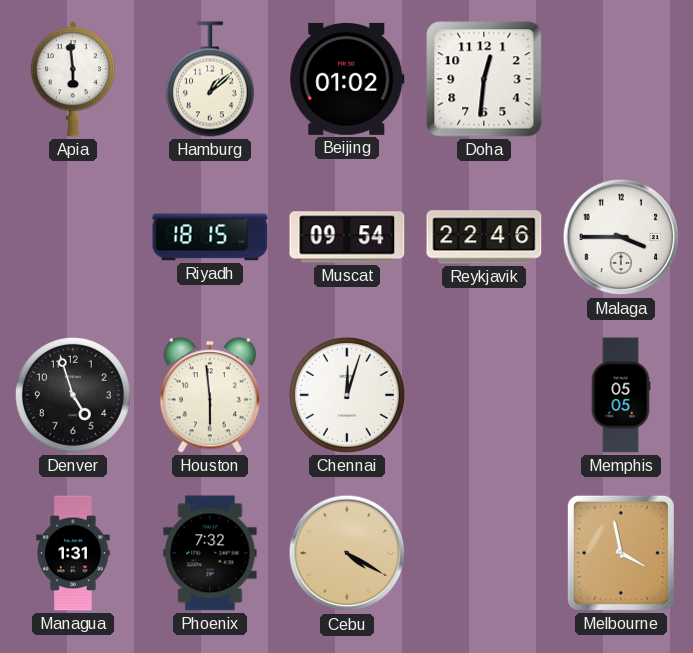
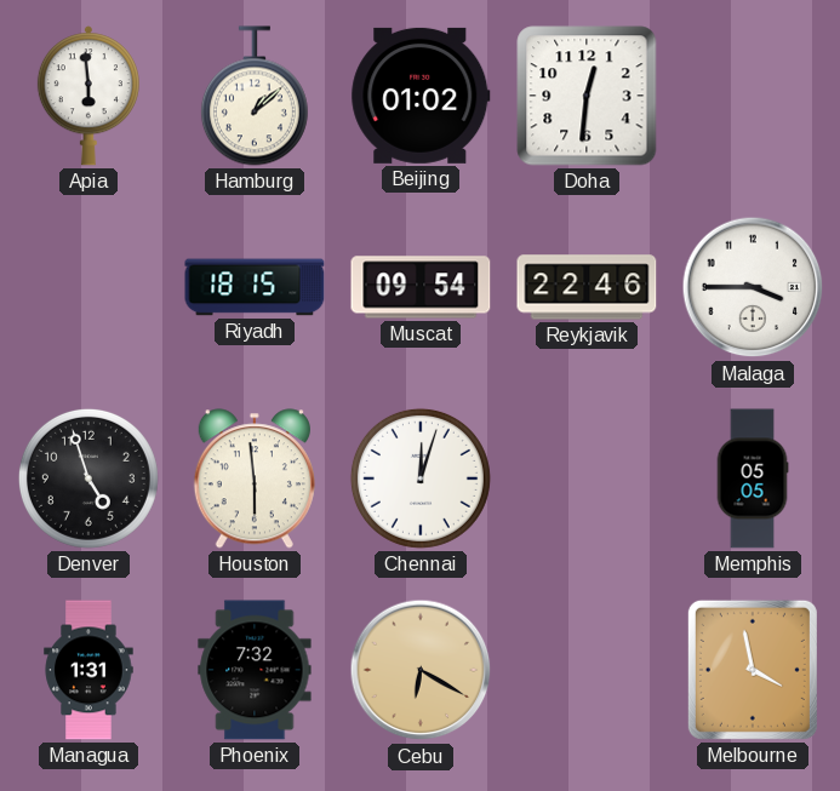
Cebu: 4:20 -> 6:20 (421, 670)
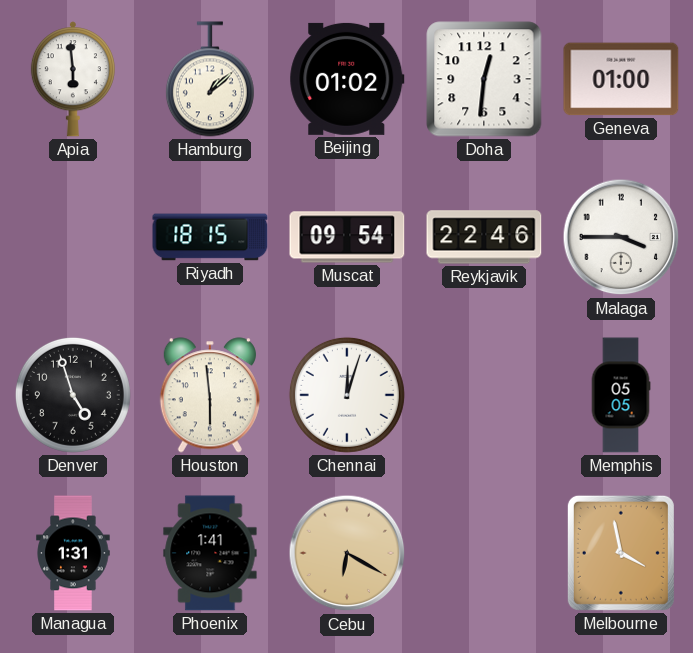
Geneva: none -> 01:00 (621, 79)
Phoenix: 7:32 -> 1:41 (210, 553)
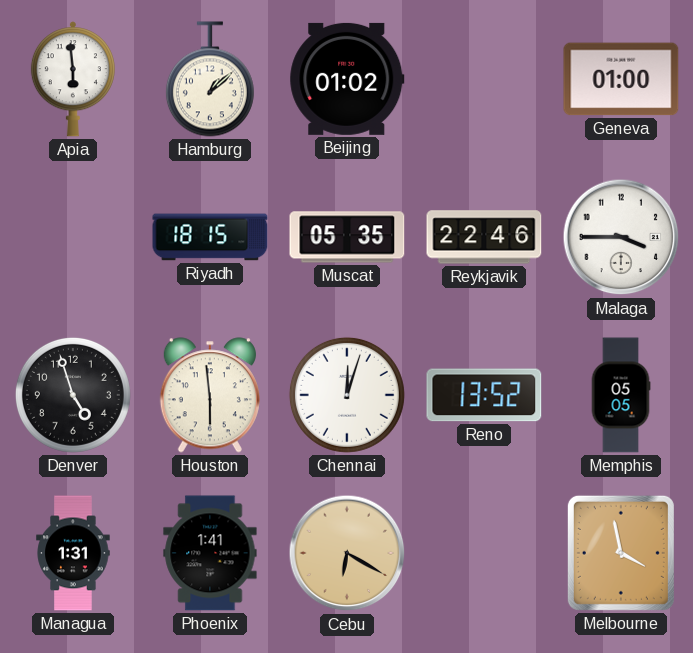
Doha: 12:31 -> none (484, 79)
Muscat: 09:54 -> 05:35 (347, 237)
Reno: none -> 13:52 (484, 395)
